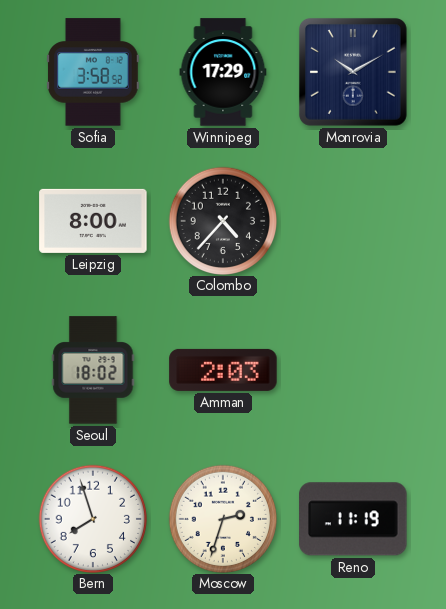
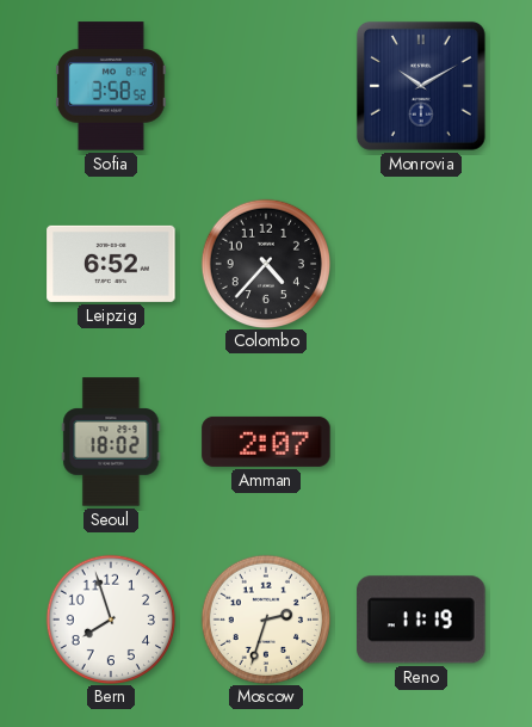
Winnipeg: 17:29 -> none (223, 72)
Leipzig: 8:00 -> 6:52 (111, 264)
Amman: 2:03 -> 2:07 (266, 442)
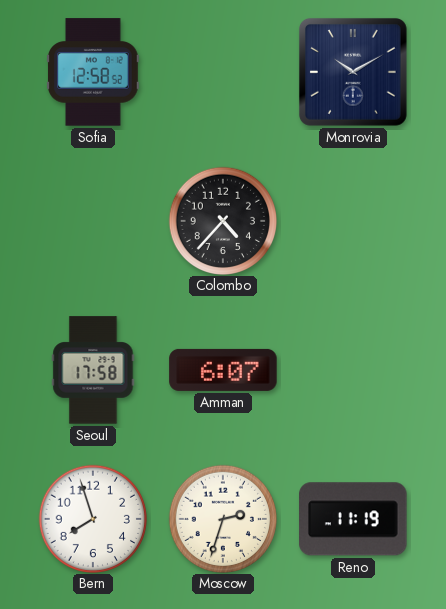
Sofia: 3:58 -> 12:58 (94, 72)
Leipzig: 6:52 -> none (111, 264)
Seoul: 18:02 -> 17:58 (93, 370)
Amman: 2:07 -> 6:07 (223, 370)
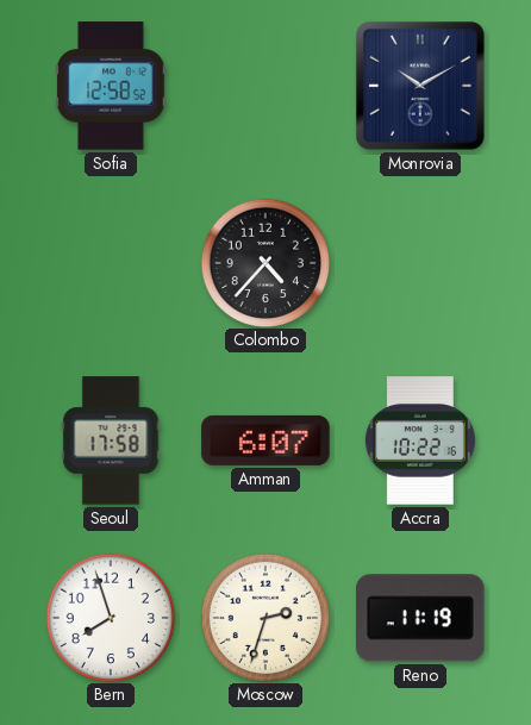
Accra: none -> 10:22 (420, 440)
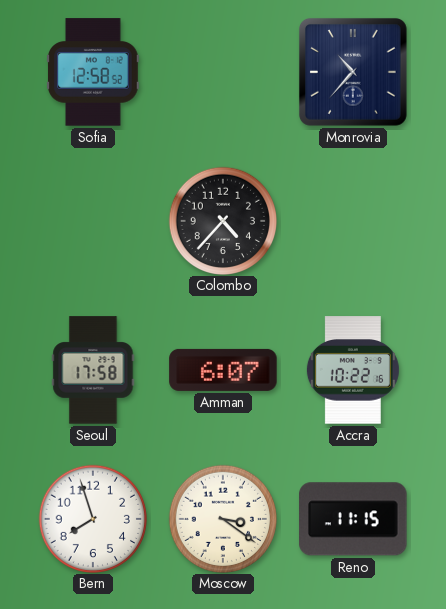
Monrovia: 10:10 -> 10:37 (353, 72)
Moscow: 2:33 -> 3:21 (222, 518)
Reno: 11:19 -> 11:15 (353, 519)
